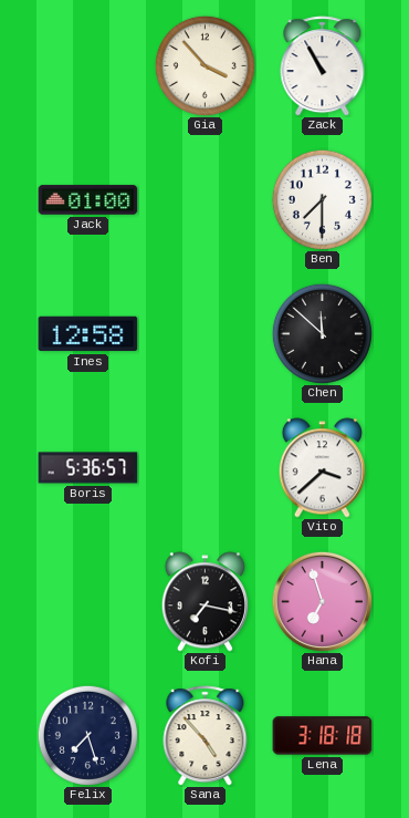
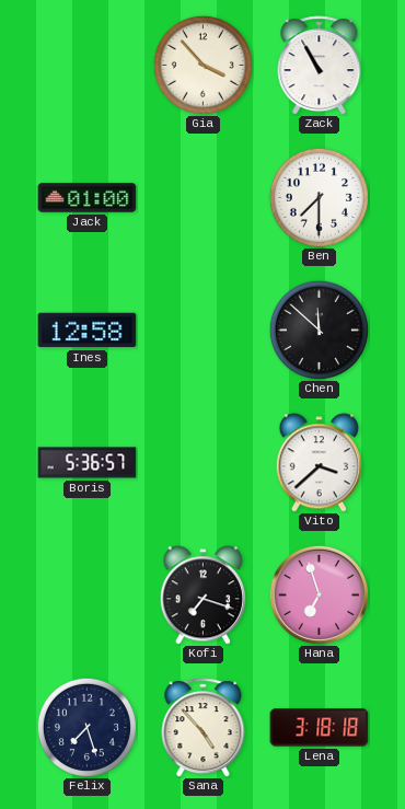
Kofi: 7:17 -> 7:18 (202, 596)
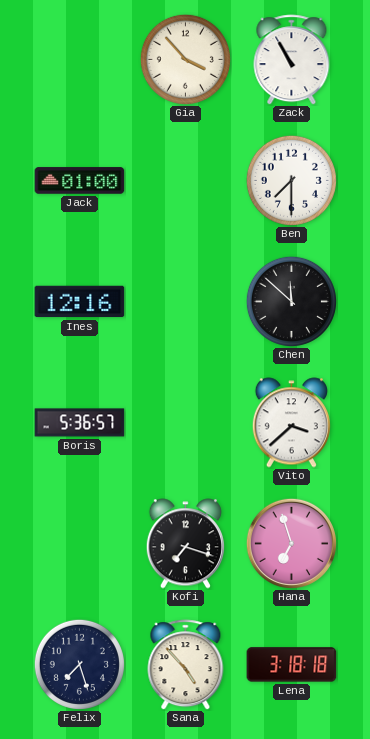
Ines: 12:58 -> 12:16 (80, 302)
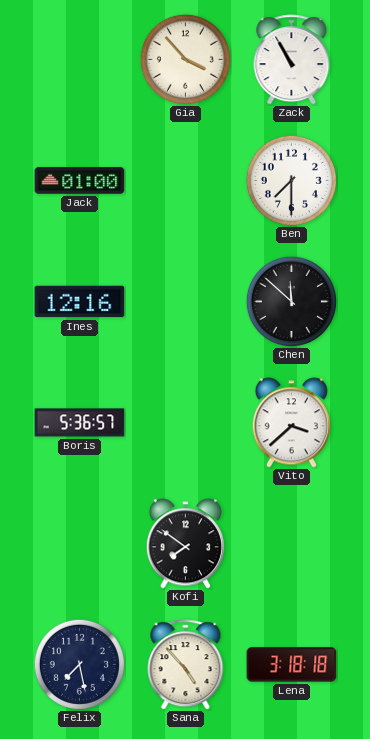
Kofi: 7:18 -> 7:51 (185, 544)
Hana: 6:57 -> none (291, 543)
Felix: 7:27 -> 7:28 (79, 664)
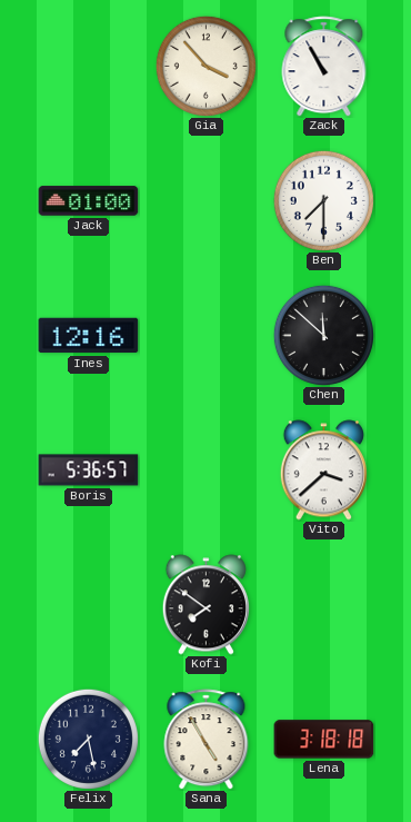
Sana: 4:53 -> 4:55 (207, 740)
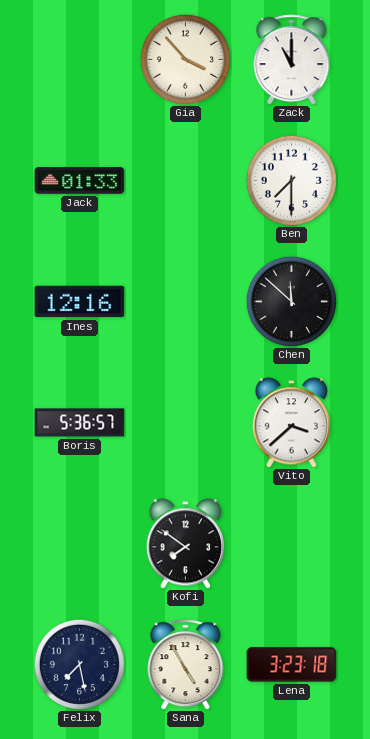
Zack: 10:55 -> 11:00 (292, 60)
Jack: 01:00 -> 01:33 (80, 181)
Lena: 3:18 -> 3:23 (292, 665)
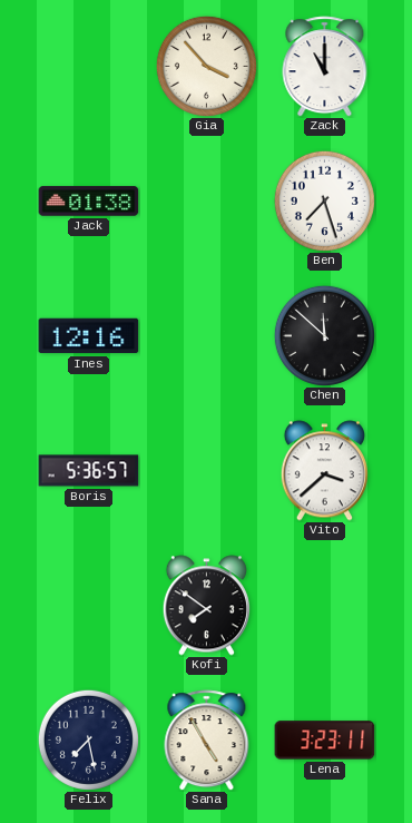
Jack: 01:33 -> 01:38 (89, 202)
Ben: 7:30 -> 7:27 (324, 200)
Lena: 3:23:18 -> 3:23:11 (325, 741)
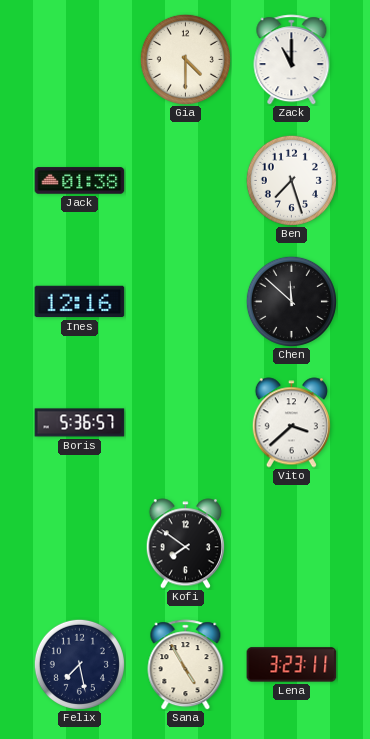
Gia: 3:53 -> 4:30 (185, 59)
